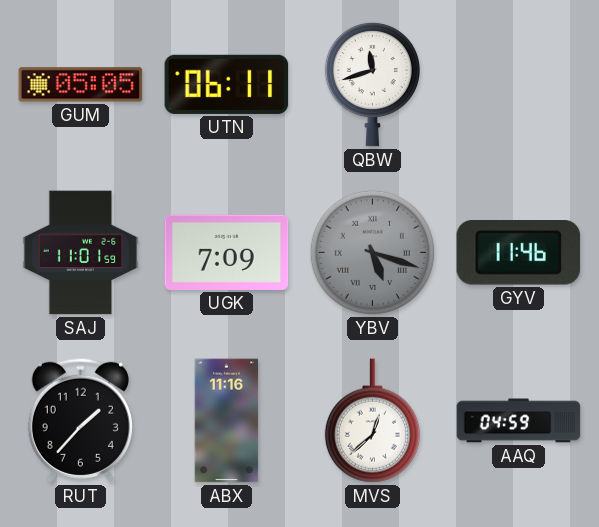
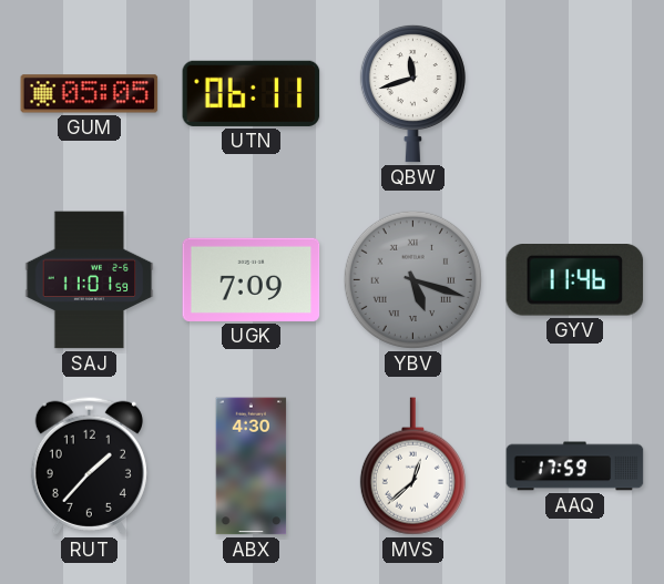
ABX: 11:16 -> 4:30 (252, 467)
AAQ: 04:59 -> 17:59 (575, 467)
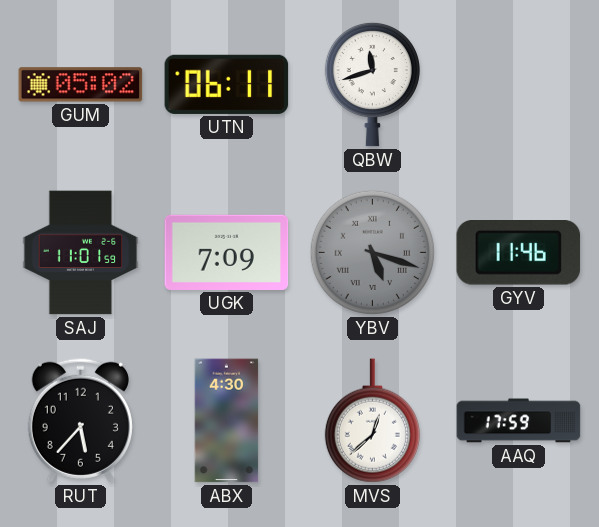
GUM: 05:05 -> 05:02 (81, 85)
RUT: 1:37 -> 5:37 (80, 420)
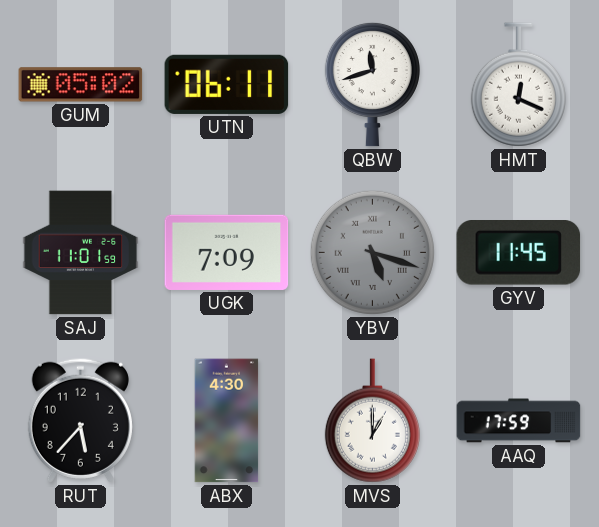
HMT: none -> 12:19 (518, 85)
GYV: 11:46 -> 11:45 (519, 253)
MVS: 12:38 -> 1:00 (372, 421)
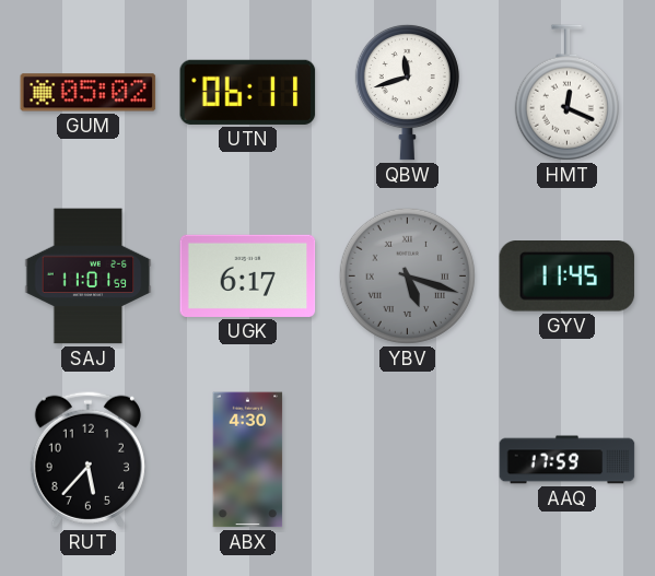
UGK: 7:09 -> 6:17 (248, 275)
MVS: 1:00 -> none (372, 421)
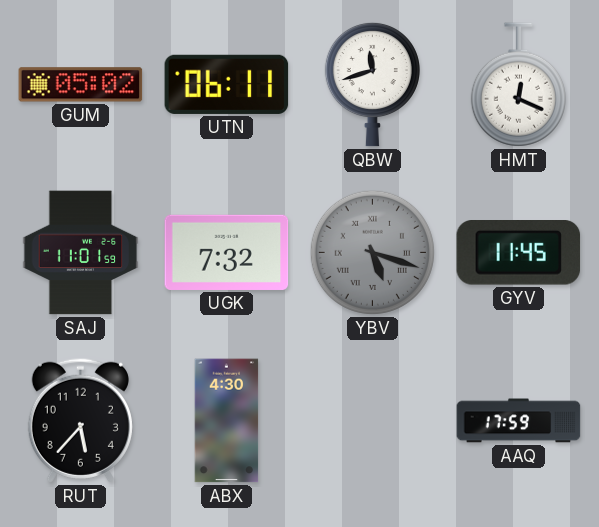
UGK: 6:17 -> 7:32 (227, 252)
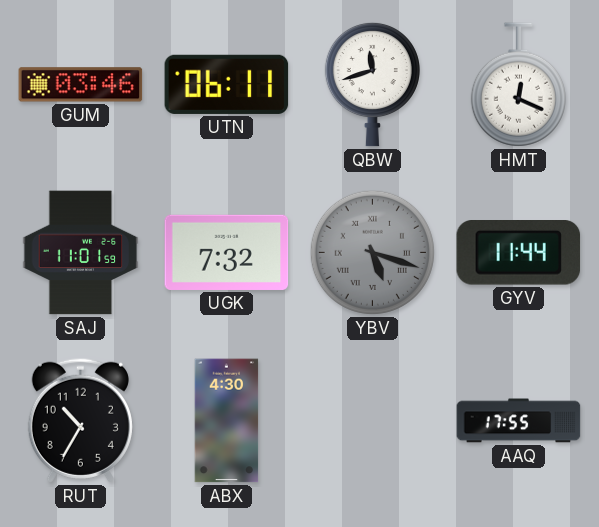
GUM: 05:02 -> 03:46 (81, 85)
GYV: 11:45 -> 11:44 (519, 253)
RUT: 5:37 -> 10:35 (80, 420)
AAQ: 17:59 -> 17:55 (519, 421)
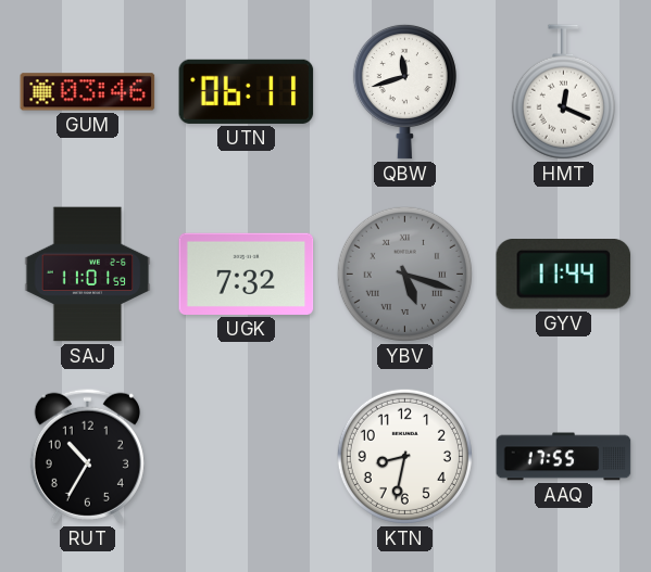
ABX: 4:30 -> none (227, 421)
KTN: none -> 8:32 (404, 456)
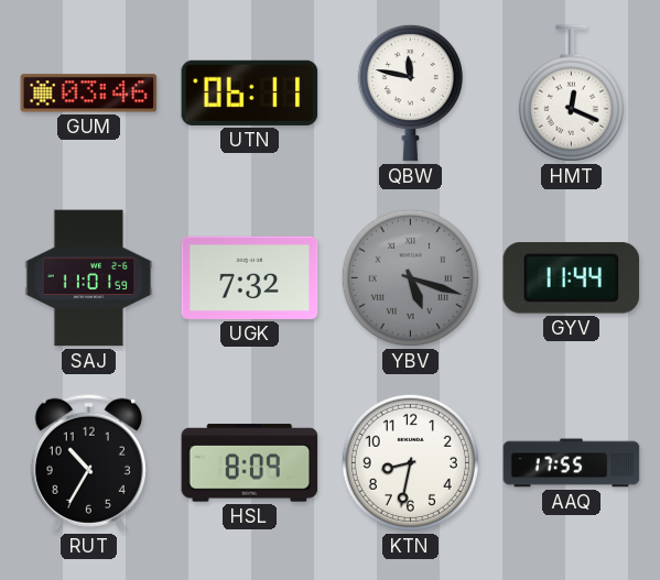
QBW: 11:42 -> 11:47 (410, 92)
HSL: none -> 8:09 (250, 463)
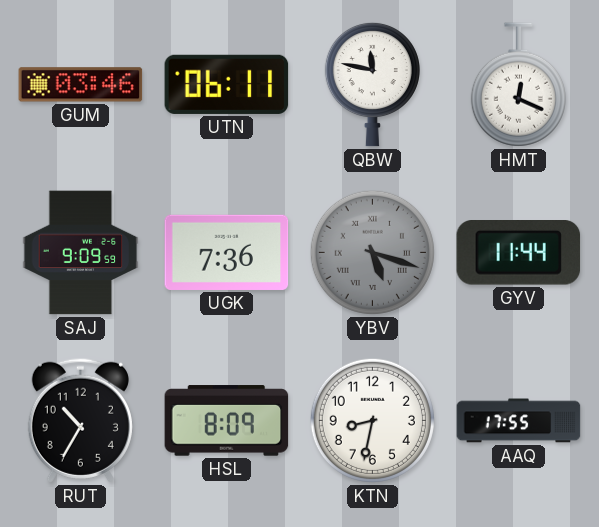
SAJ: 11:01 -> 9:09 (81, 253)
UGK: 7:32 -> 7:36 (227, 252)
